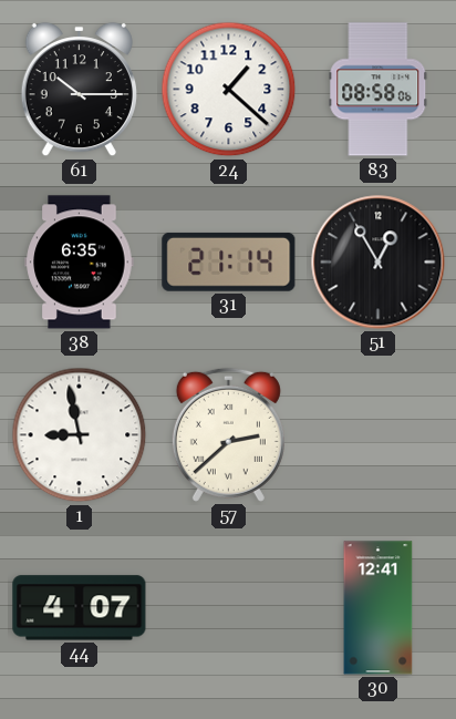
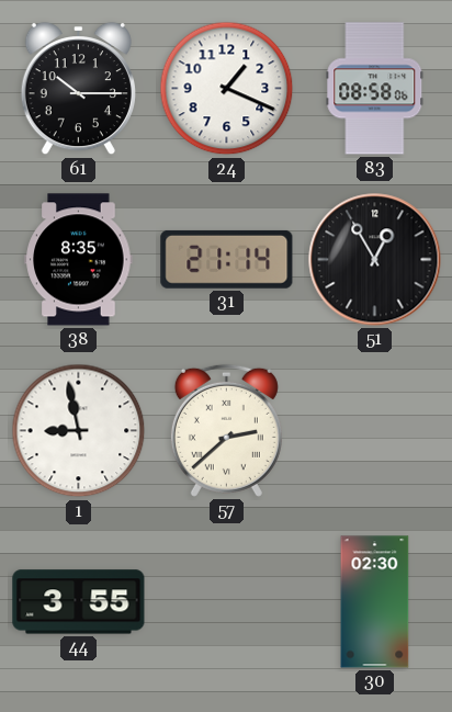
24: 1:22 -> 1:19 (227, 89)
38: 6:35 -> 8:35 (79, 260)
44: 4:07 -> 3:55 (79, 602)
30: 12:41 -> 02:30 (375, 602)
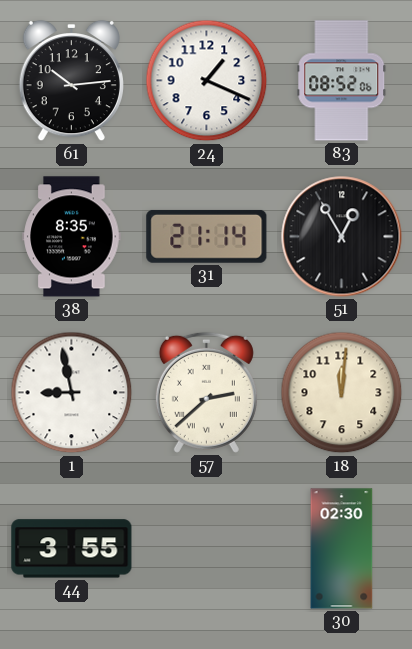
61: 10:15 -> 10:14 (71, 81)
83: 08:58 -> 08:52 (342, 81)
18: none -> 12:01 (342, 393)
